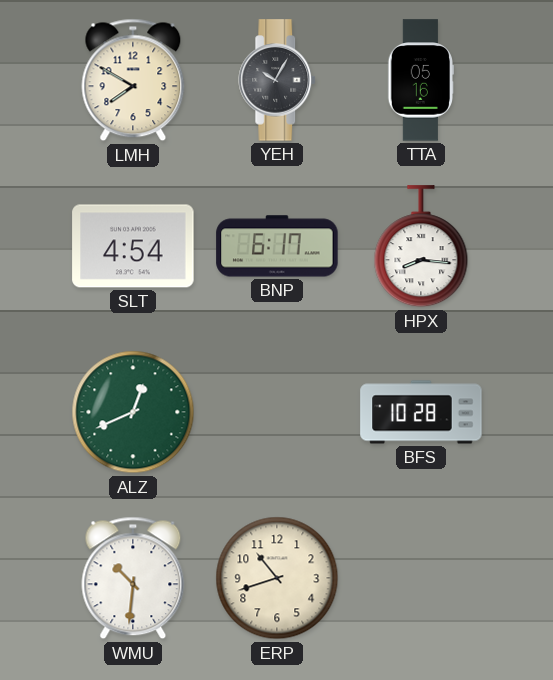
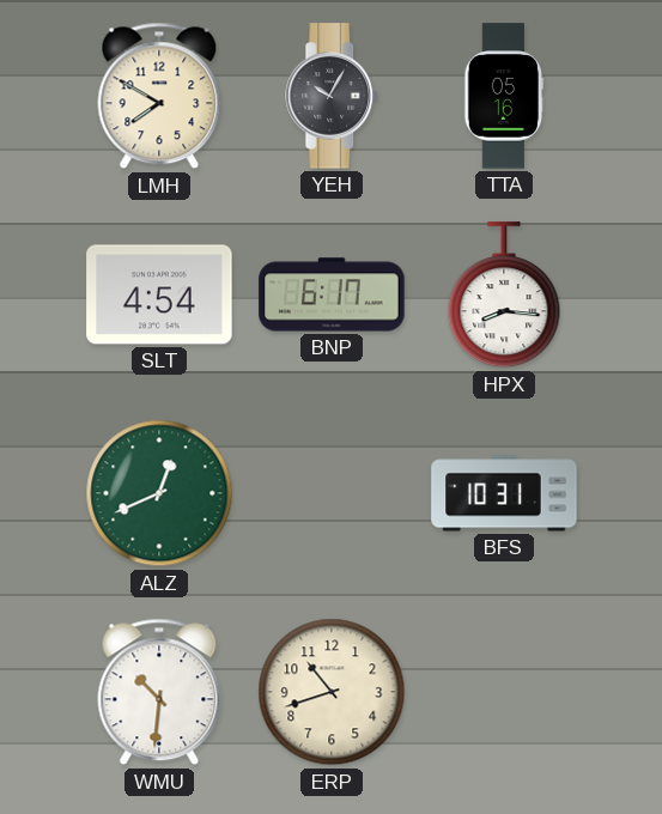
BFS: 10:28 -> 10:31 (504, 493)
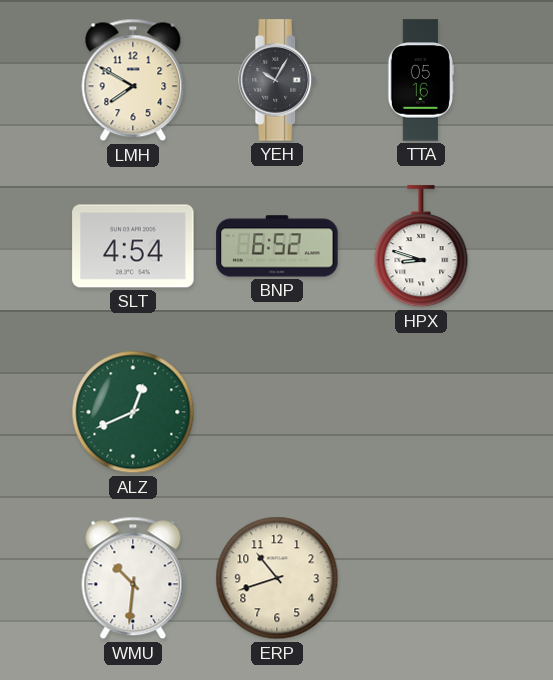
BNP: 6:17 -> 6:52 (277, 246)
HPX: 8:16 -> 8:48 (421, 247)
BFS: 10:31 -> none (504, 493)
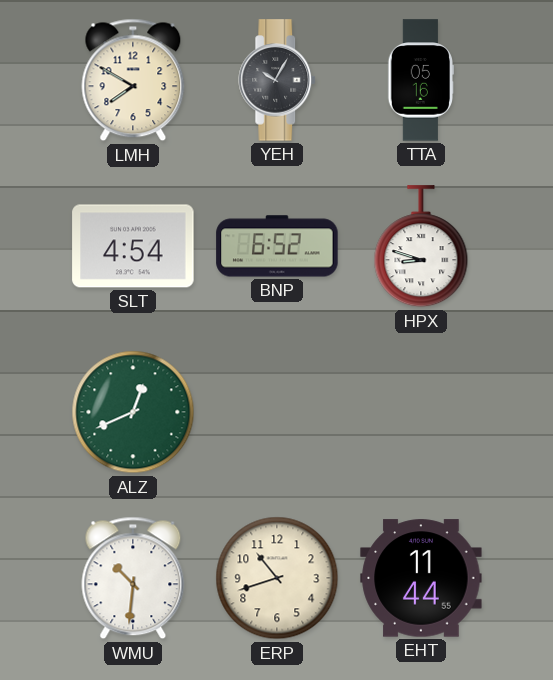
EHT: none -> 11:44 (421, 578)
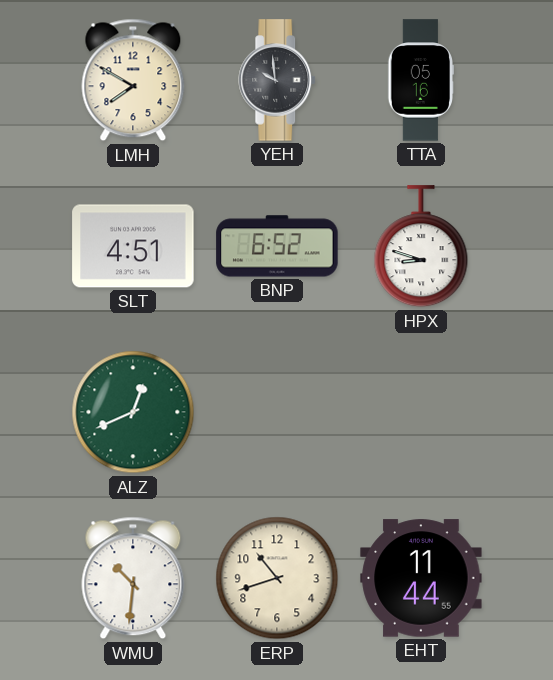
YEH: 10:05 -> 9:59 (278, 80)
SLT: 4:54 -> 4:51 (133, 246)
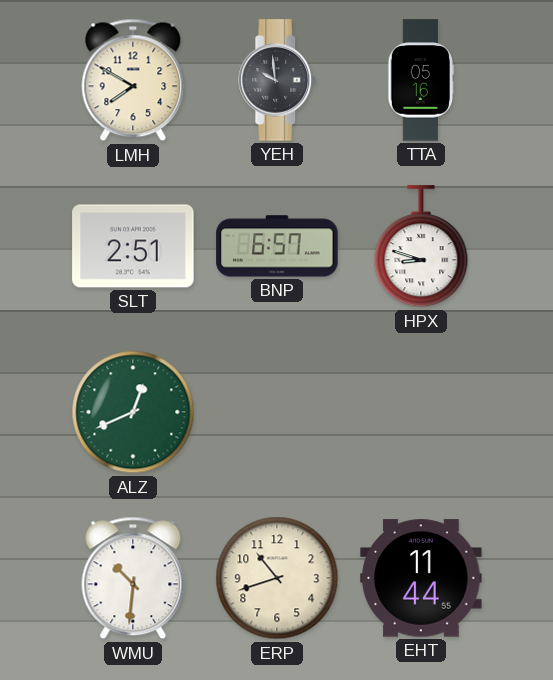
SLT: 4:51 -> 2:51 (133, 246)
BNP: 6:52 -> 6:57 (277, 246)
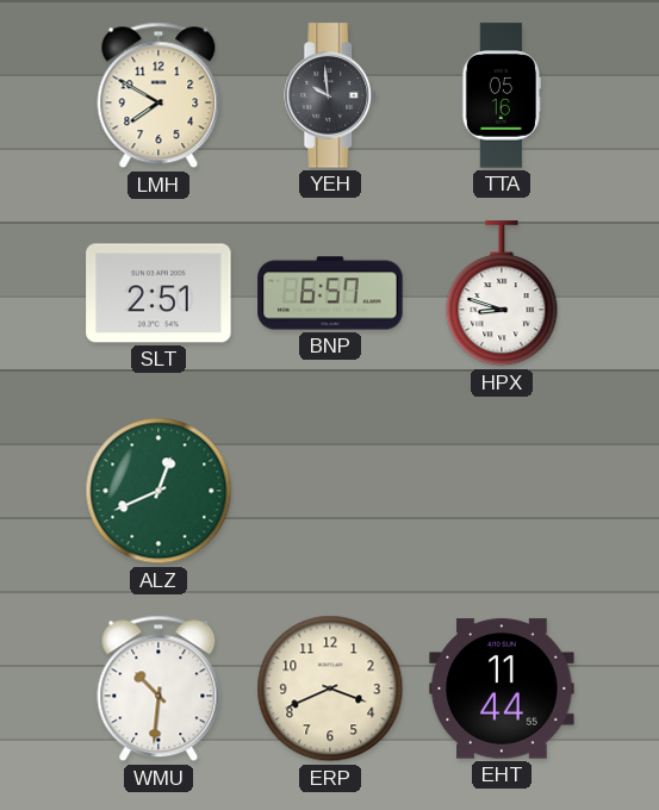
ERP: 10:42 -> 3:41 (330, 688)
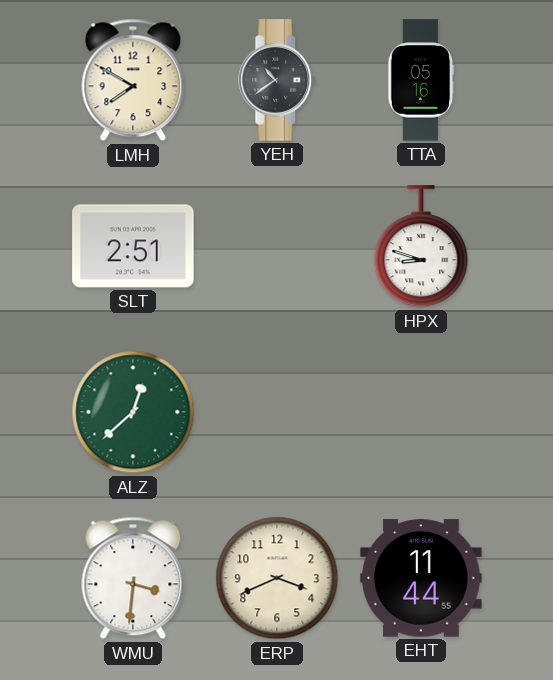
YEH: 9:59 -> 10:39 (278, 80)
BNP: 6:57 -> none (330, 293)
ALZ: 12:41 -> 12:38 (133, 412)
WMU: 10:31 -> 3:31 (133, 578)
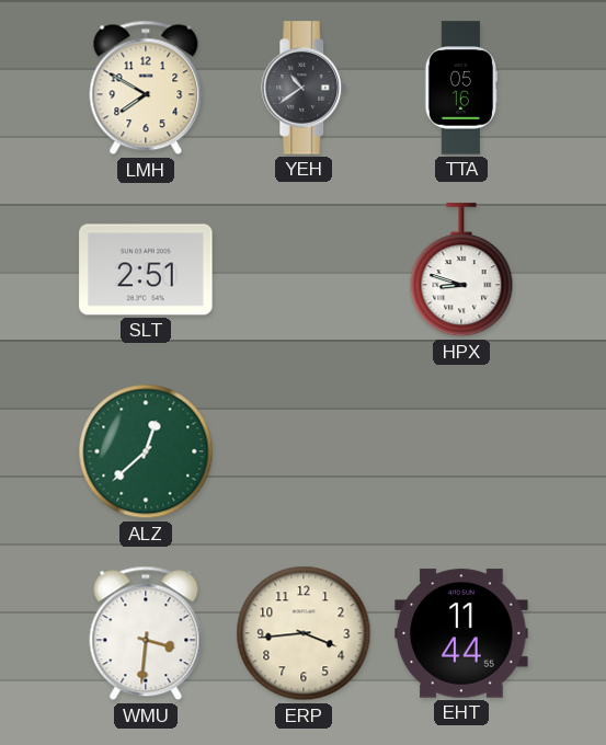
ERP: 3:41 -> 3:44 (304, 633)
